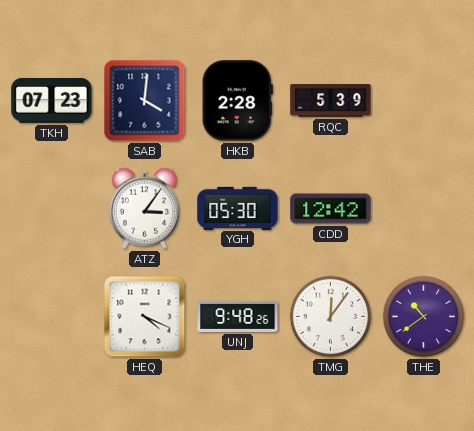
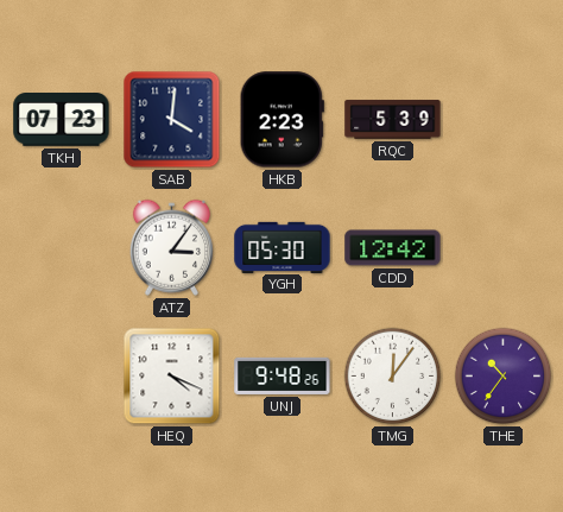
HKB: 2:28 -> 2:23 (281, 120)
THE: 10:39 -> 10:36 (504, 377)
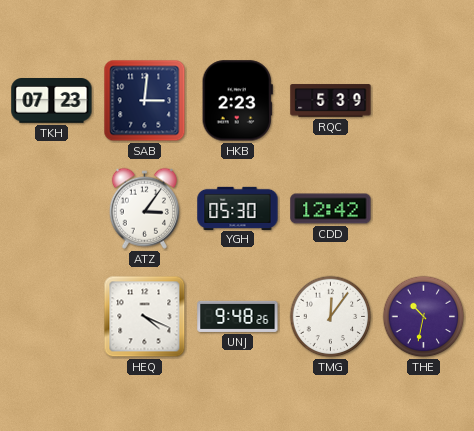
SAB: 4:01 -> 3:01 (145, 101)
THE: 10:36 -> 10:32 (424, 317)
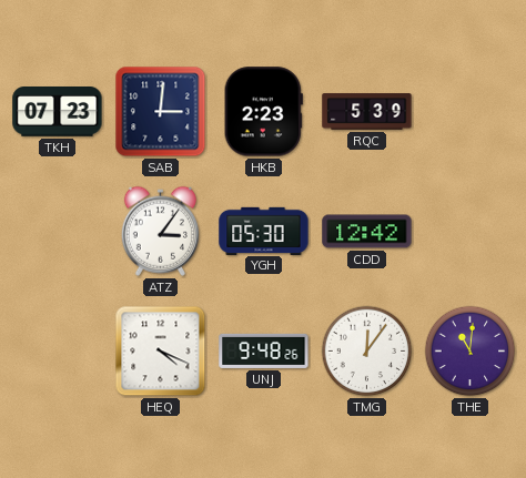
THE: 10:32 -> 11:01 (471, 352)
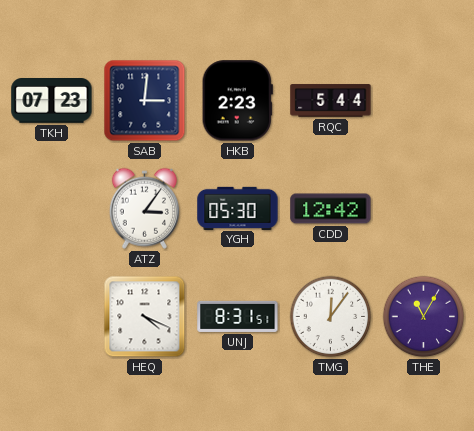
RQC: 5:39 -> 5:44 (331, 101)
UNJ: 9:48 -> 8:31 (238, 316)
THE: 11:01 -> 11:05 (424, 317)
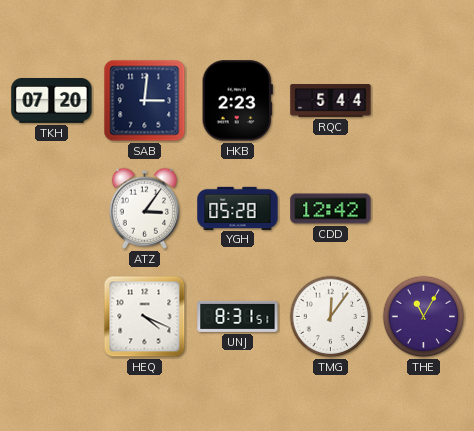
TKH: 07:23 -> 07:20 (52, 101)
YGH: 05:30 -> 05:28 (238, 208)
